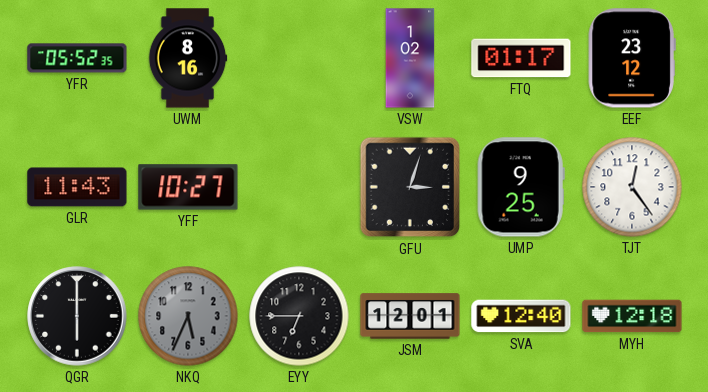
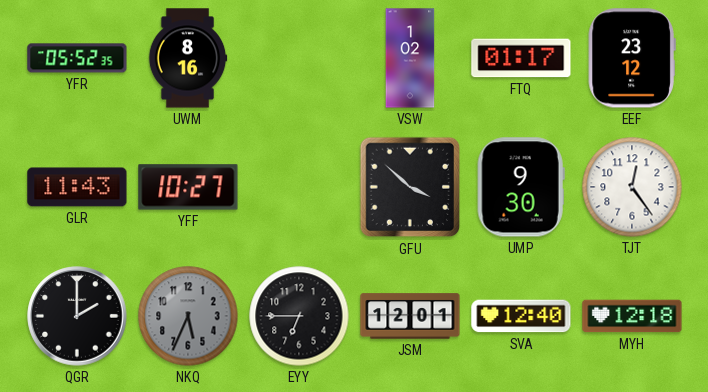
GFU: 3:03 -> 3:52 (410, 187)
UMP: 9:25 -> 9:30 (521, 187)
QGR: 6:00 -> 2:00 (77, 316)
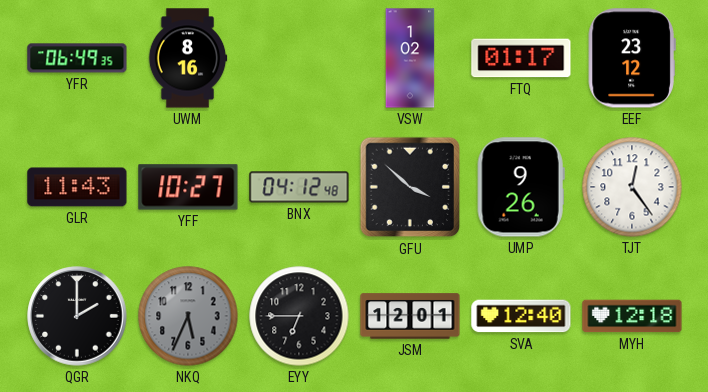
YFR: 05:52 -> 06:49 (77, 58)
BNX: none -> 04:12 (299, 187)
UMP: 9:30 -> 9:26 (521, 187)
